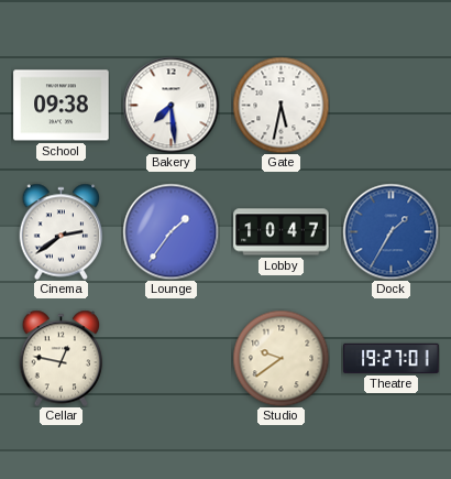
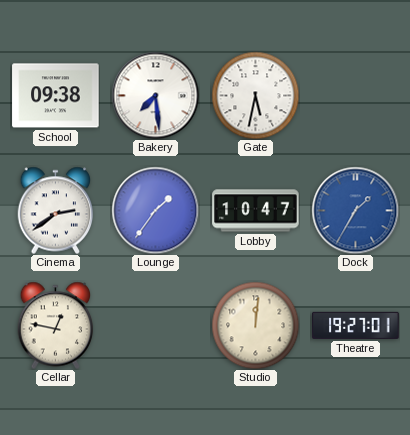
Studio: 9:39 -> 12:01 (255, 325)
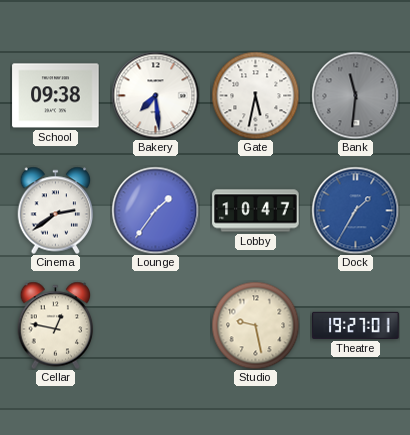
Bank: none -> 11:31 (355, 95)
Studio: 12:01 -> 9:28 (255, 325)
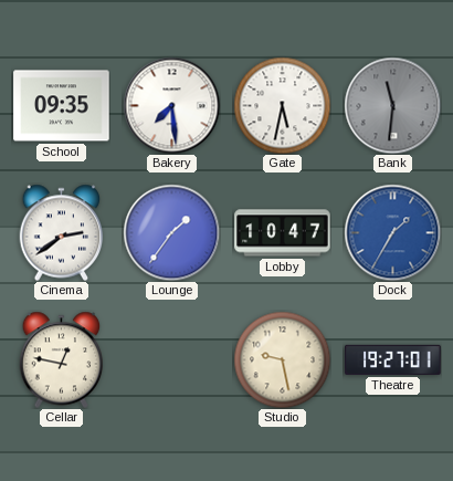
School: 09:38 -> 09:35 (62, 106)
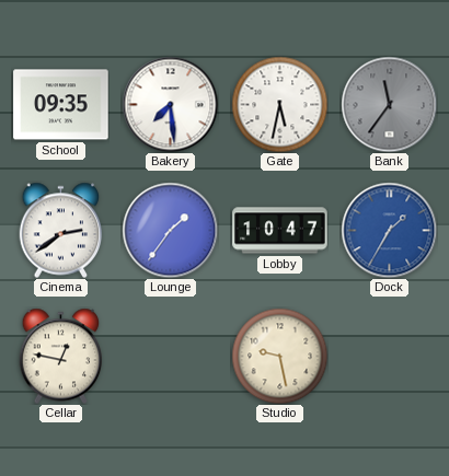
Bank: 11:31 -> 11:36 (389, 104)
Theatre: 19:27 -> none (393, 359)
